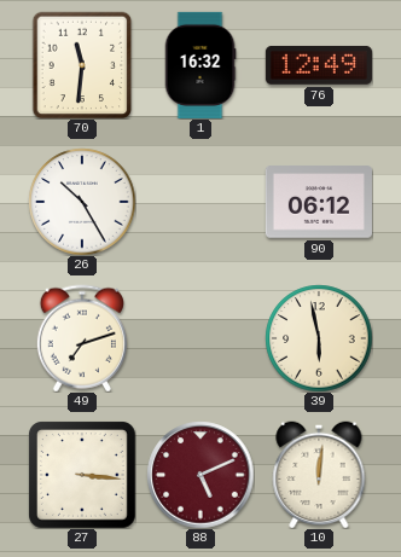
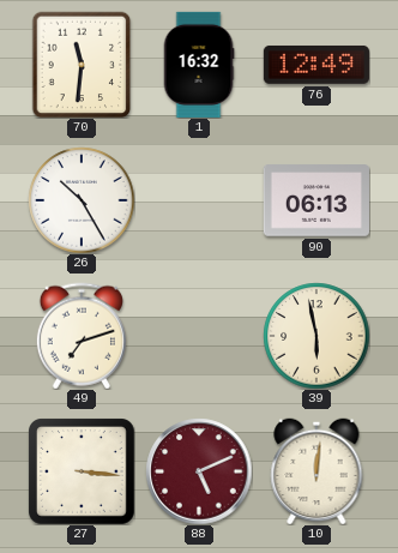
90: 06:12 -> 06:13 (316, 200)
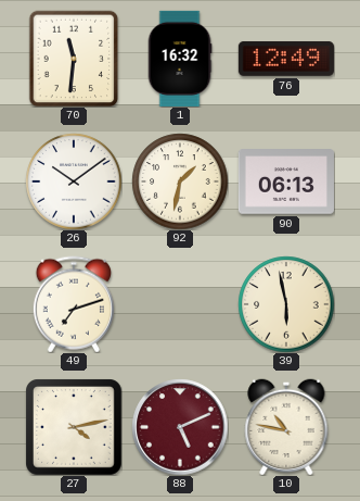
26: 10:25 -> 10:09 (74, 181)
92: none -> 1:32 (180, 181)
27: 3:16 -> 4:13 (74, 427)
10: 12:01 -> 10:47 (286, 427)
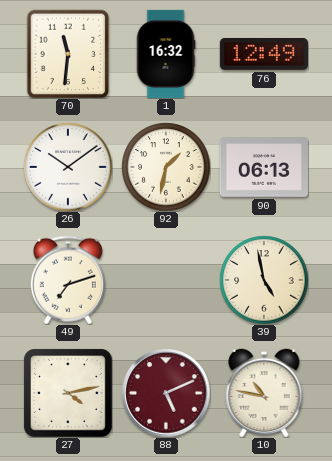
39: 5:58 -> 4:58 (264, 280)
